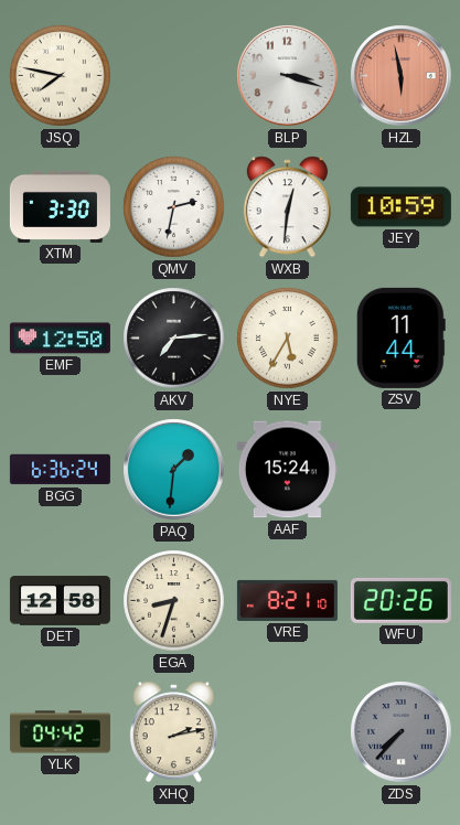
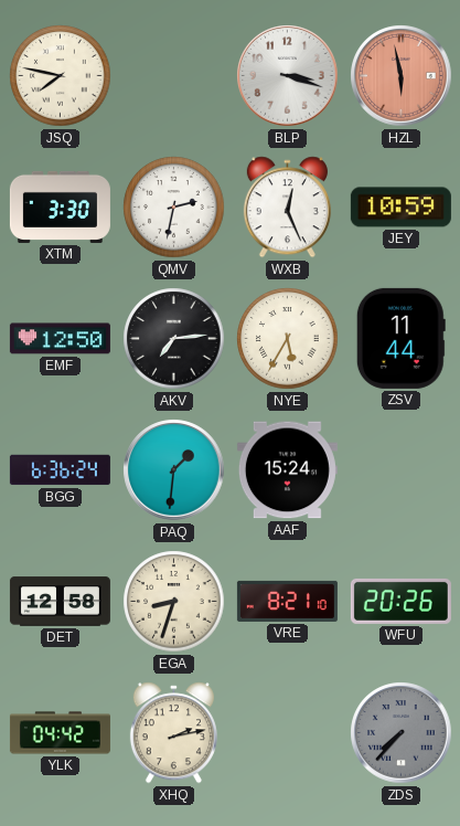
WXB: 12:31 -> 12:26 (287, 208)
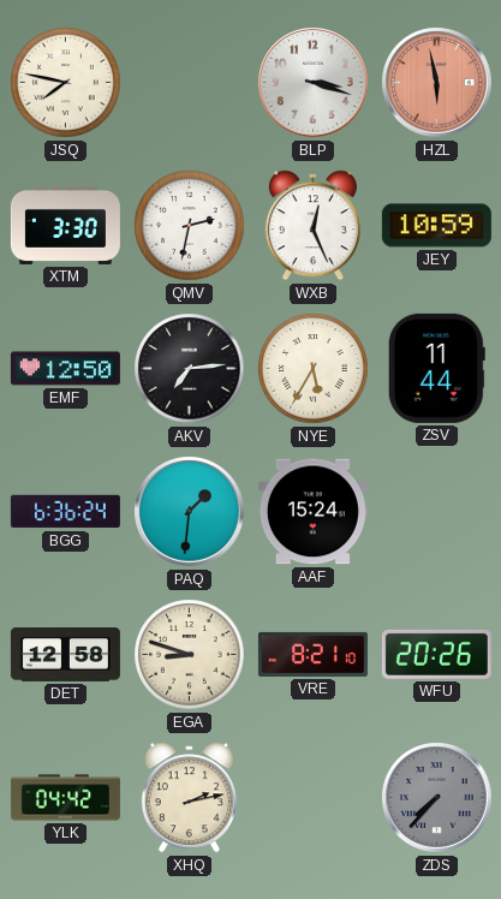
EGA: 8:33 -> 8:48 (190, 655)
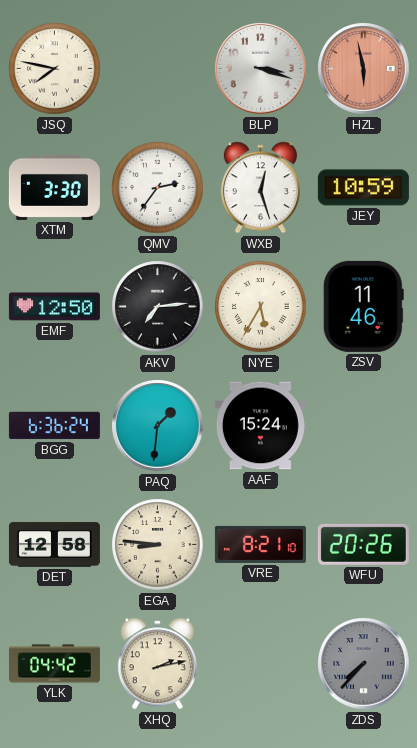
QMV: 2:32 -> 2:36 (158, 188)
WXB: 12:26 -> 12:27 (260, 188)
ZSV: 11:44 -> 11:46 (363, 306)
EGA: 8:48 -> 8:46 (158, 545)
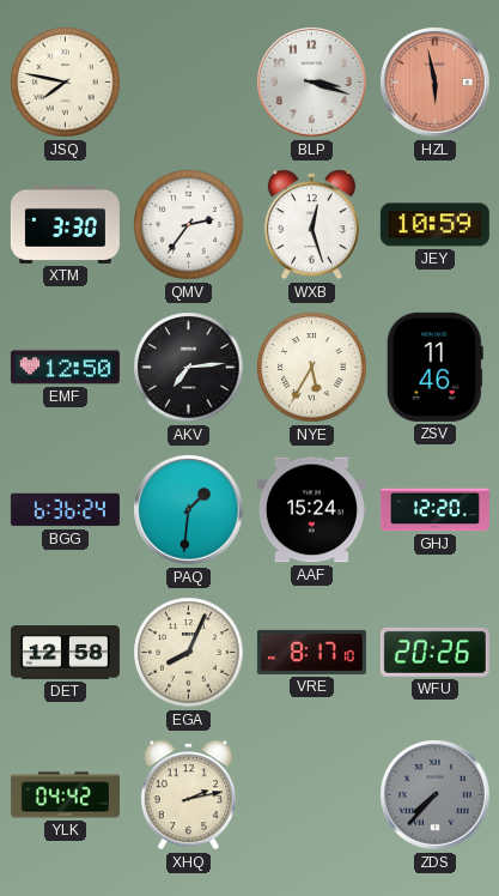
GHJ: none -> 12:20 (434, 510)
EGA: 8:46 -> 8:04 (189, 653)
VRE: 8:21 -> 8:17 (311, 652)
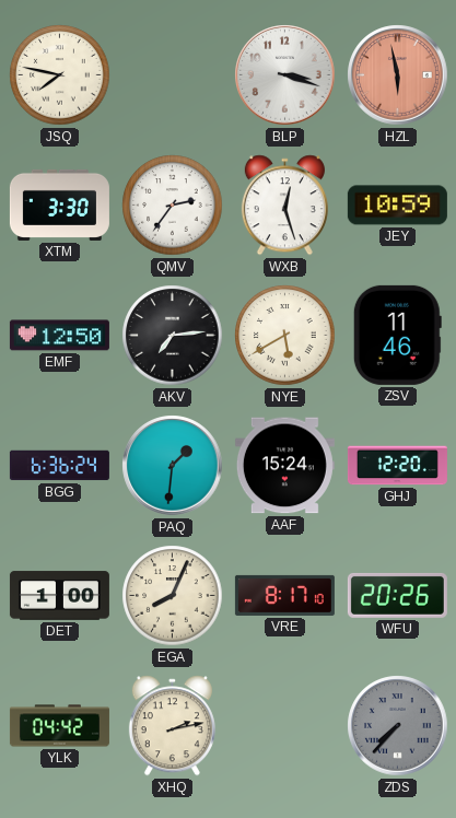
NYE: 5:35 -> 5:40 (285, 336)
DET: 12:58 -> 1:00 (59, 596)
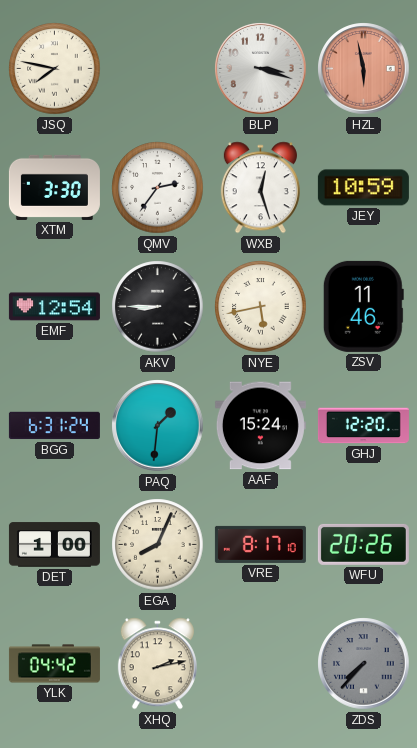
EMF: 12:50 -> 12:54 (54, 307)
AKV: 7:14 -> 8:45 (158, 307)
NYE: 5:40 -> 5:43 (261, 307)
BGG: 6:36 -> 6:31 (54, 426)
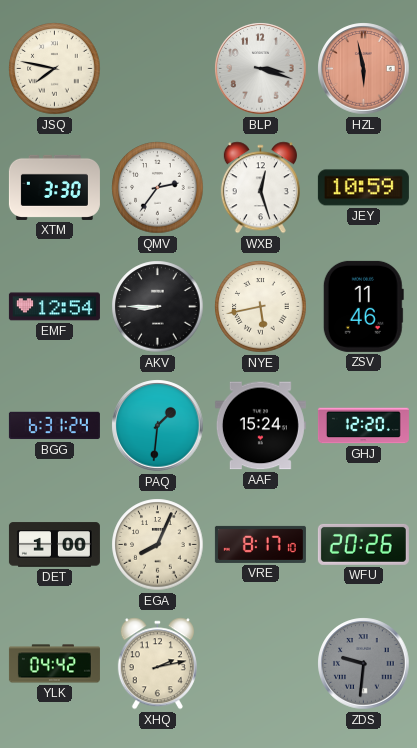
ZDS: 7:37 -> 9:31 (364, 664)
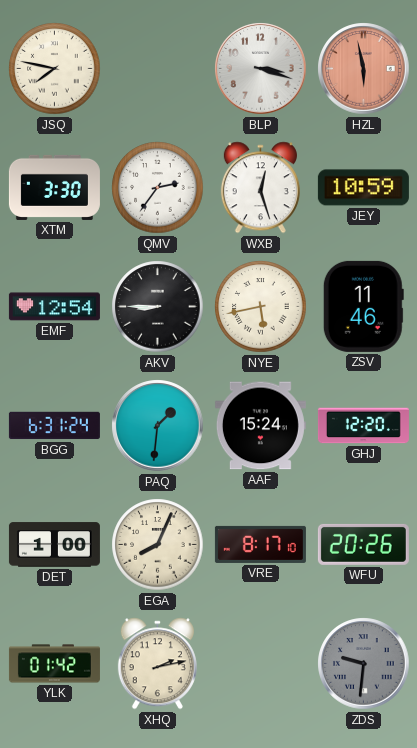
YLK: 04:42 -> 01:42 (54, 664)
